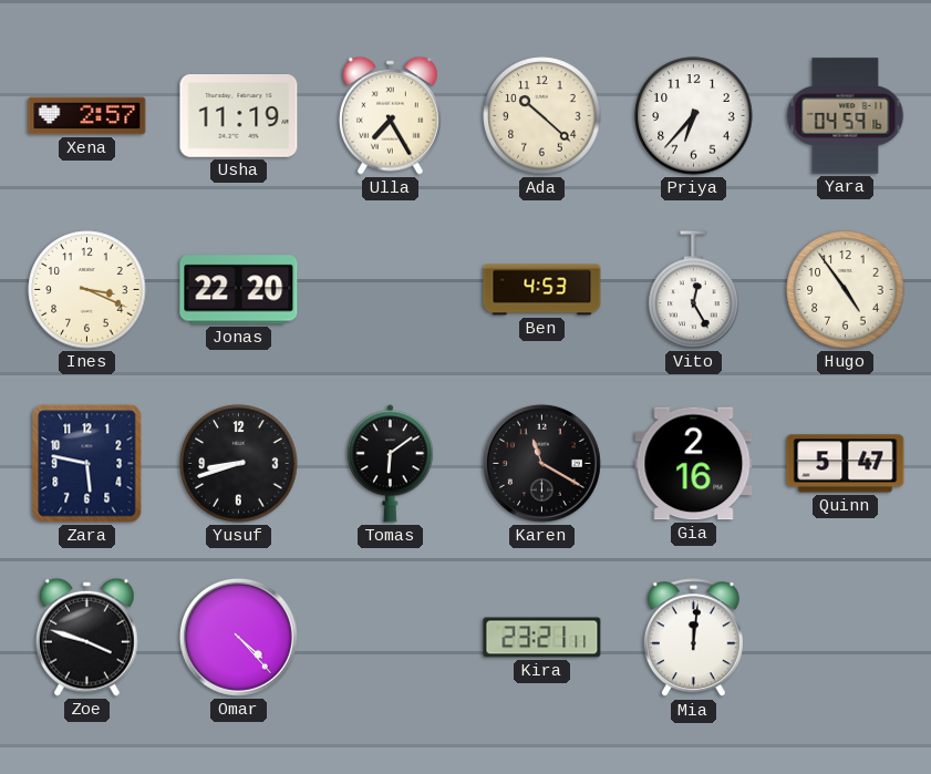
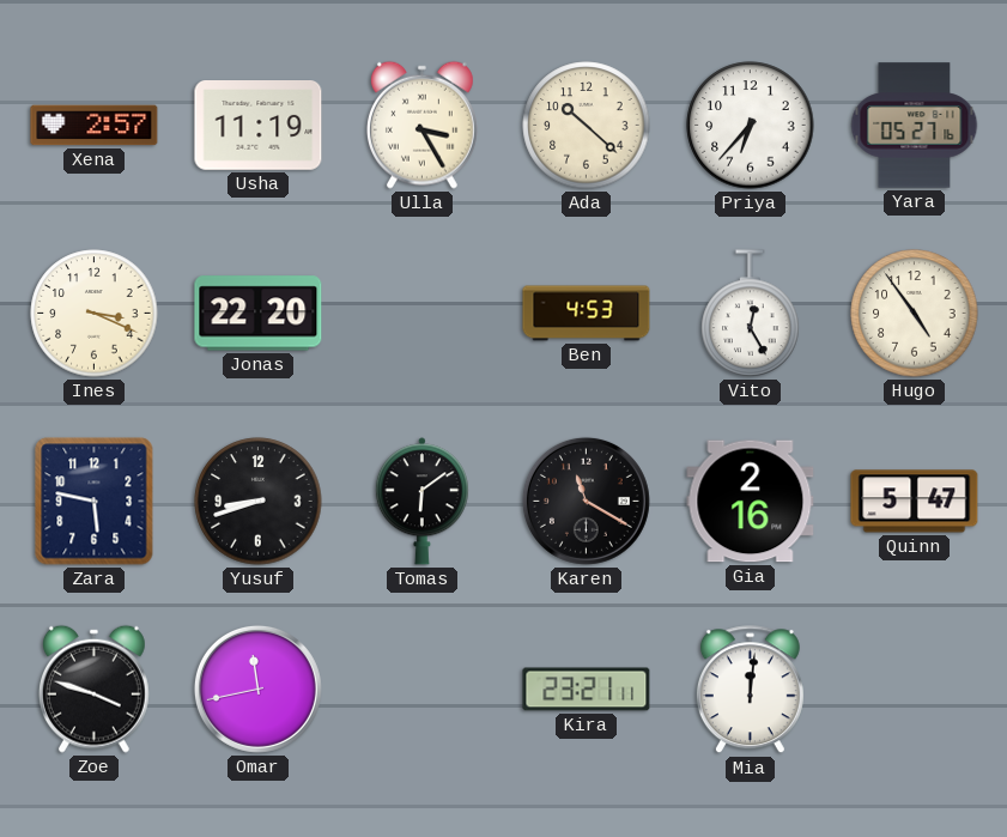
Ulla: 7:25 -> 3:25 (421, 125)
Yara: 04:59 -> 05:27 (915, 126)
Omar: 4:23 -> 11:43 (257, 689)
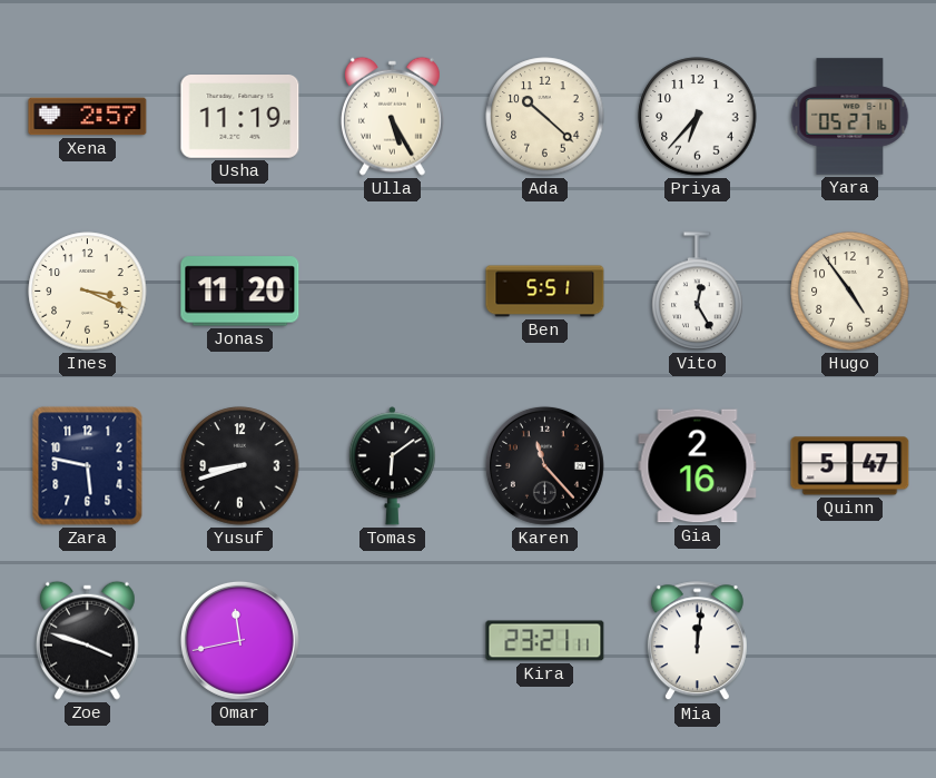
Ulla: 3:25 -> 5:25 (392, 116)
Jonas: 22:20 -> 11:20 (240, 292)
Ben: 4:53 -> 5:51 (545, 292)
Karen: 11:20 -> 11:23 (544, 465)
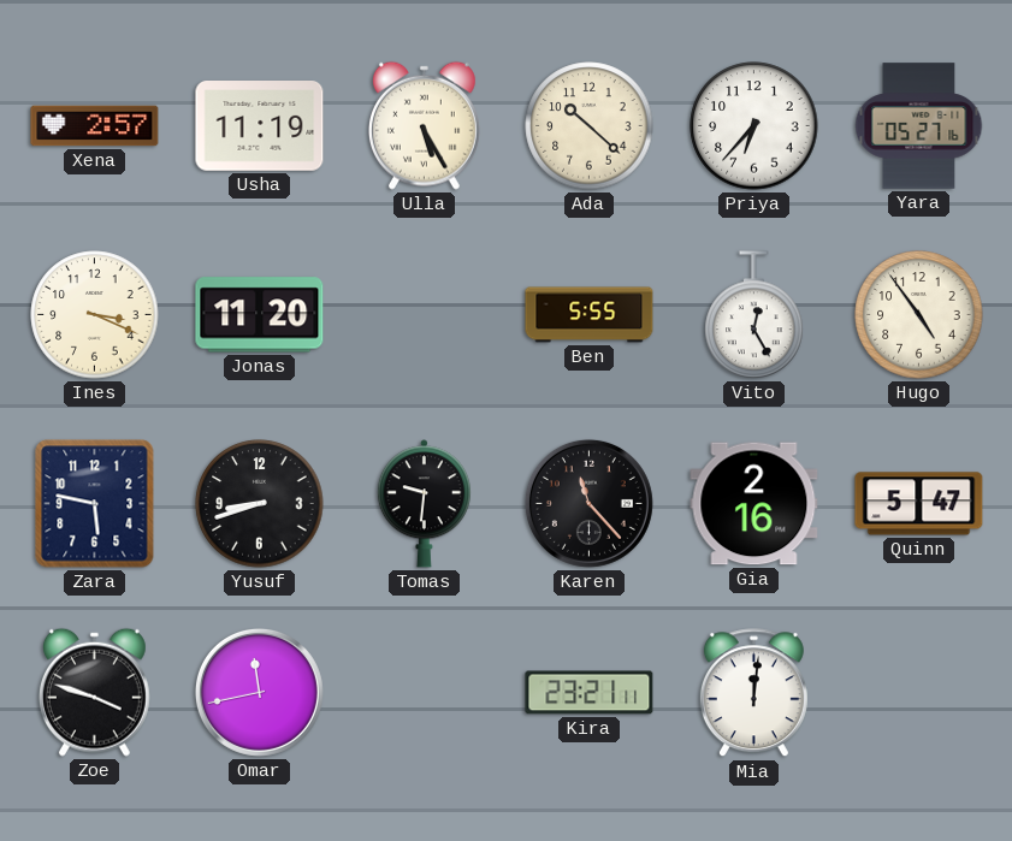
Ben: 5:51 -> 5:55 (590, 315)
Tomas: 6:09 -> 9:31 (424, 504)
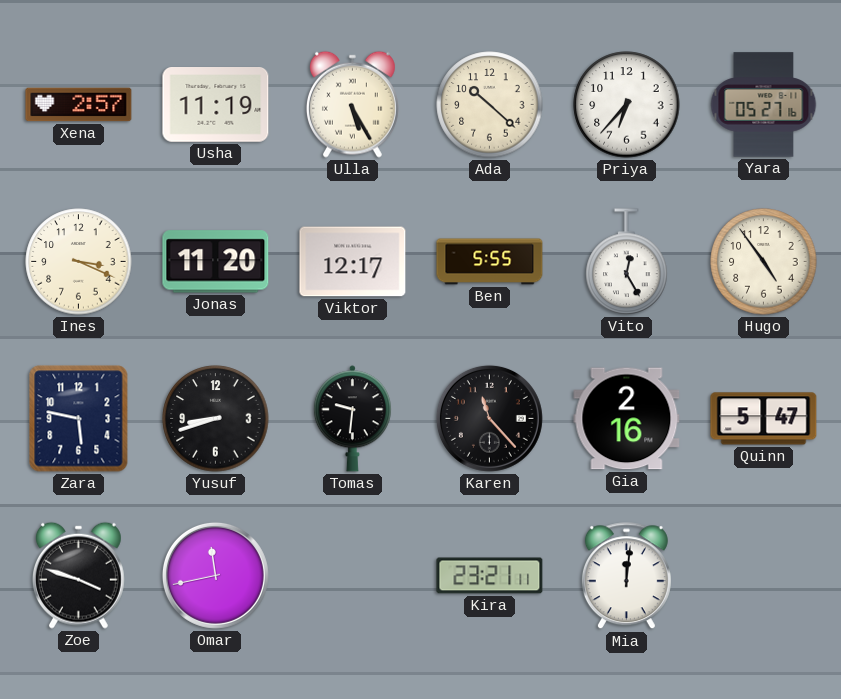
Viktor: none -> 12:17 (353, 262)
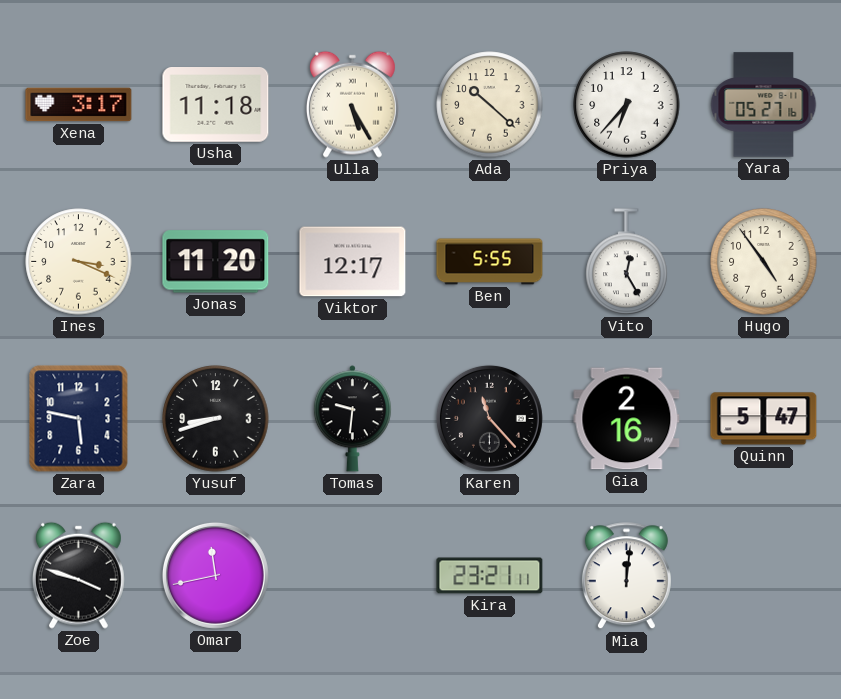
Xena: 2:57 -> 3:17 (79, 105)
Usha: 11:19 -> 11:18 (216, 105)
